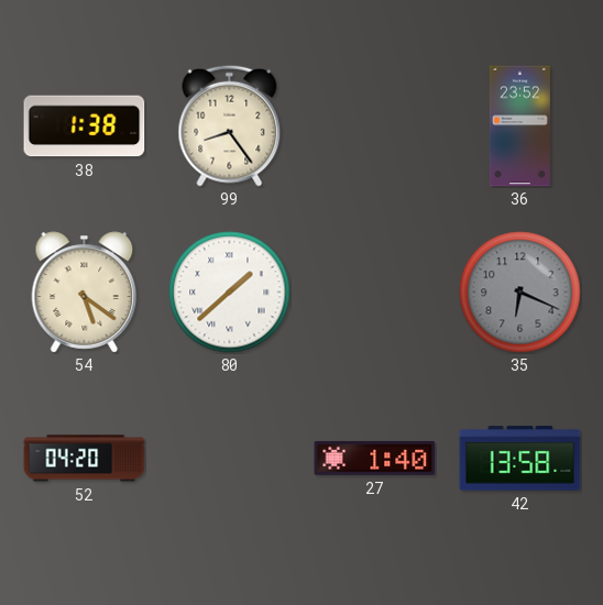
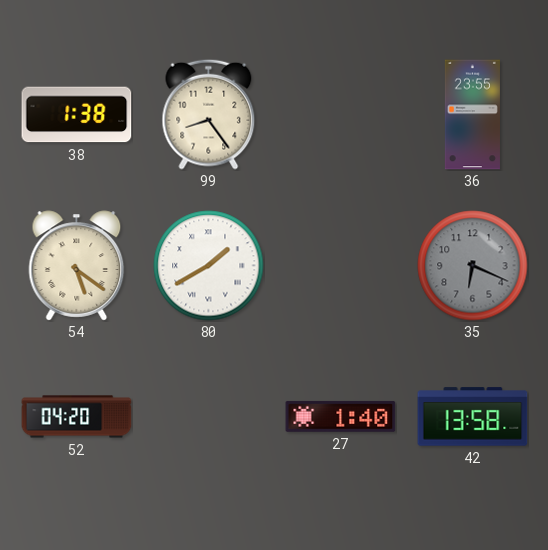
36: 23:52 -> 23:55 (472, 115)
80: 1:38 -> 1:40 (209, 266)
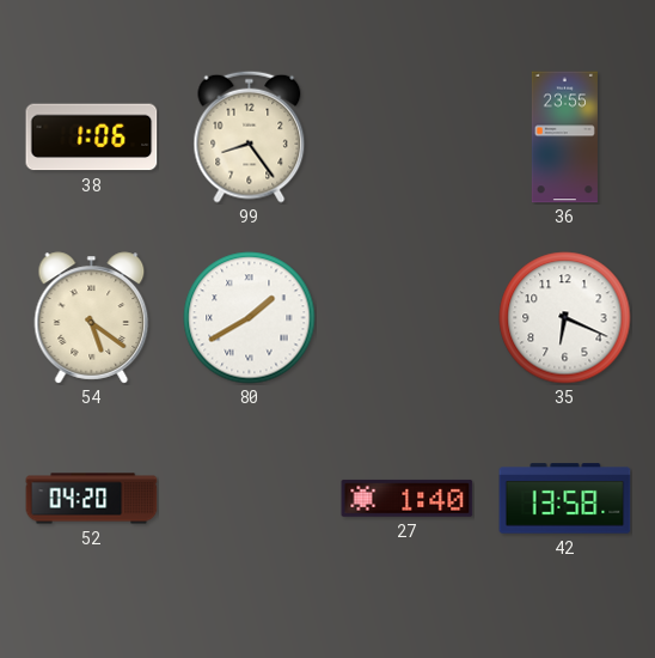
38: 1:38 -> 1:06 (92, 138)
35 dial: grey -> white (565, 318)
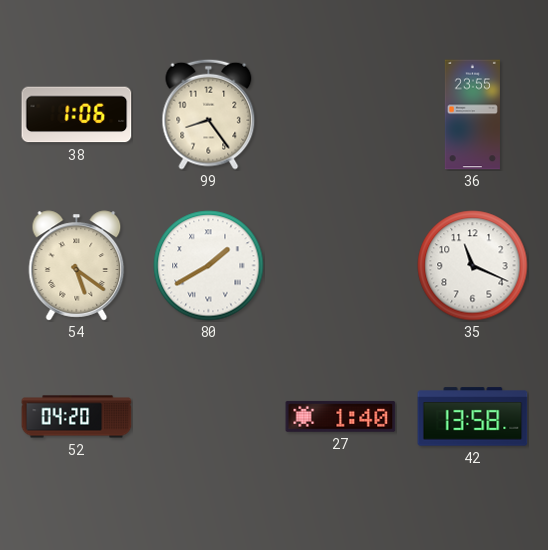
35: 6:19 -> 11:19 (473, 266)
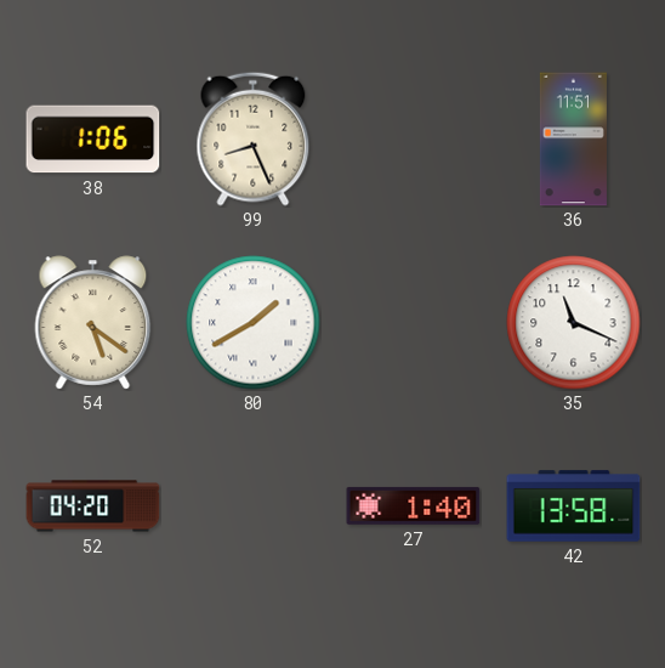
99: 8:24 -> 8:26 (254, 138)
36: 23:55 -> 11:51 (573, 140)
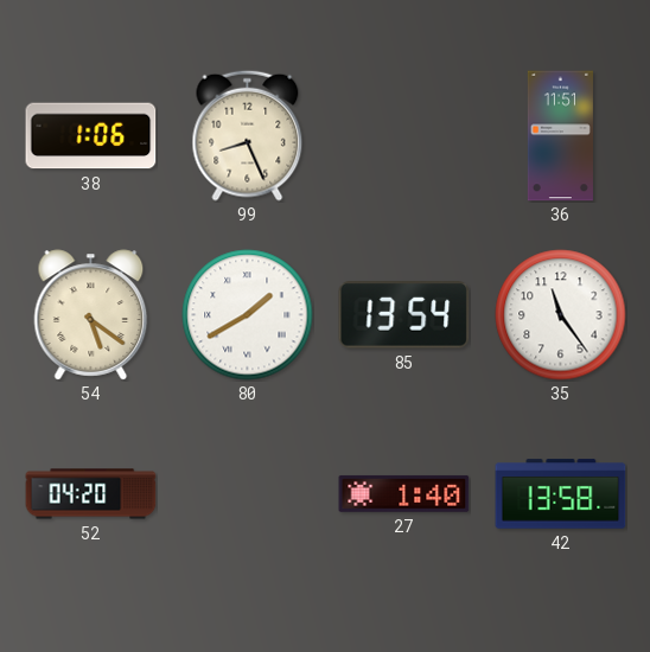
85: none -> 13:54 (404, 315)
35: 11:19 -> 11:24 (561, 315)
